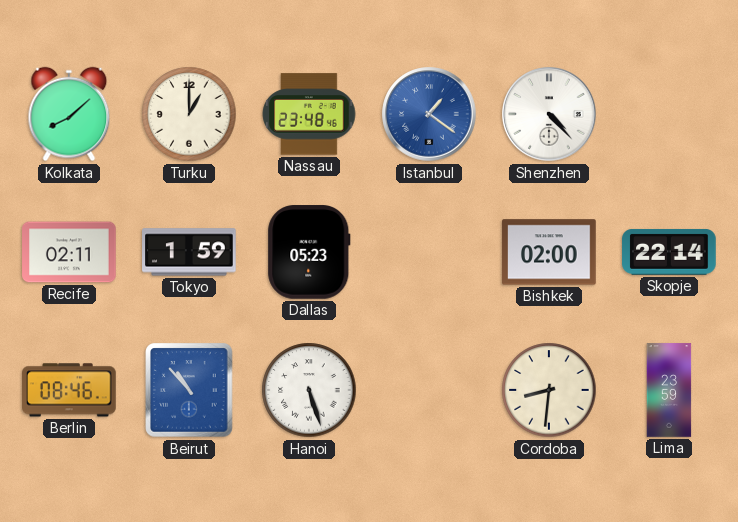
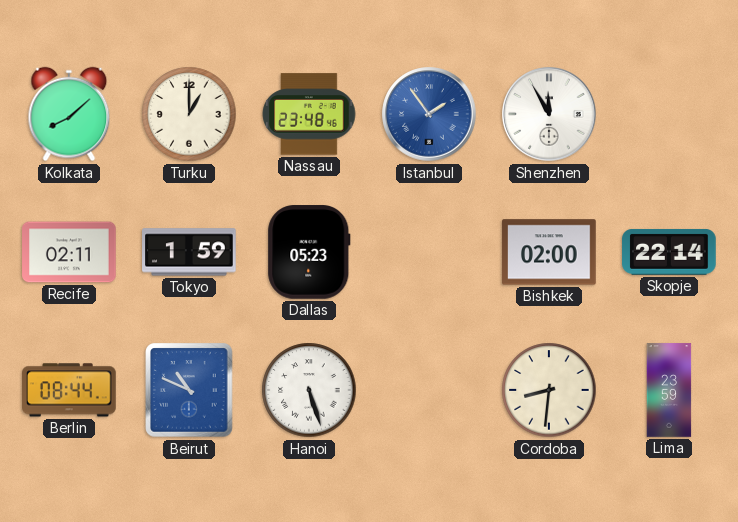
Istanbul: 1:21 -> 1:54 (429, 114)
Shenzhen: 4:23 -> 11:55 (549, 114)
Berlin: 08:46 -> 08:44 (69, 390)
Beirut: 10:53 -> 10:49 (189, 390)
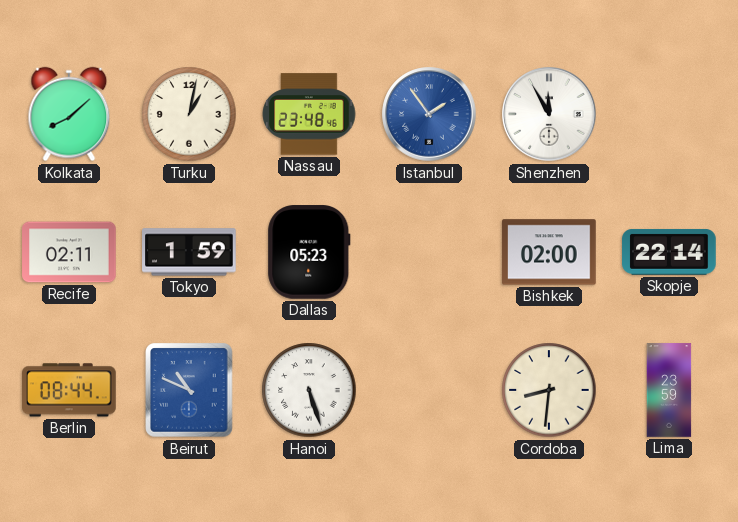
Turku: 1:00 -> 1:02 (189, 114)
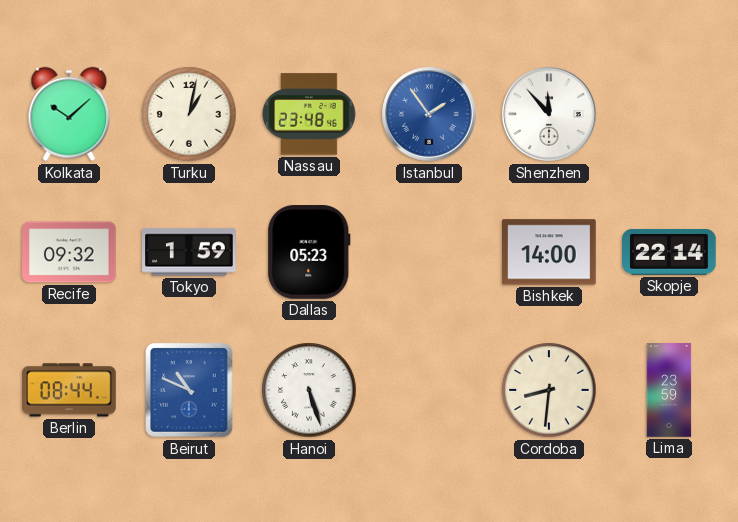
Kolkata: 8:08 -> 10:08 (69, 114)
Shenzhen: 11:55 -> 11:53 (549, 114)
Recife: 02:11 -> 09:32 (69, 252)
Bishkek: 02:00 -> 14:00 (549, 252)
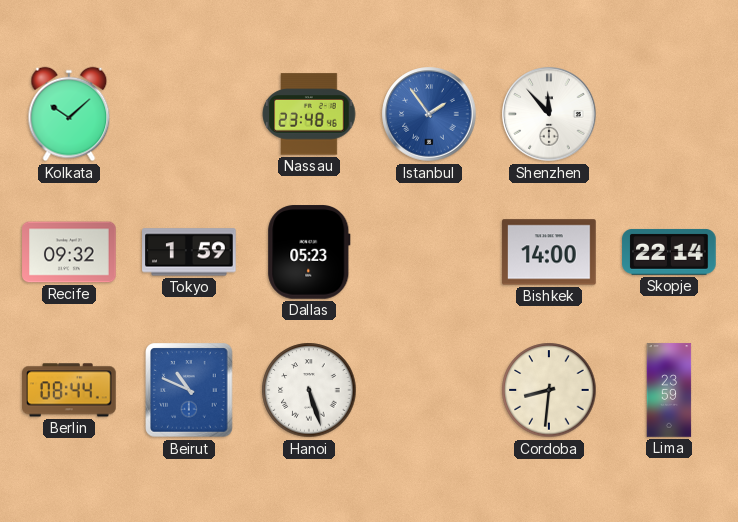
Turku: 1:02 -> none (189, 114)
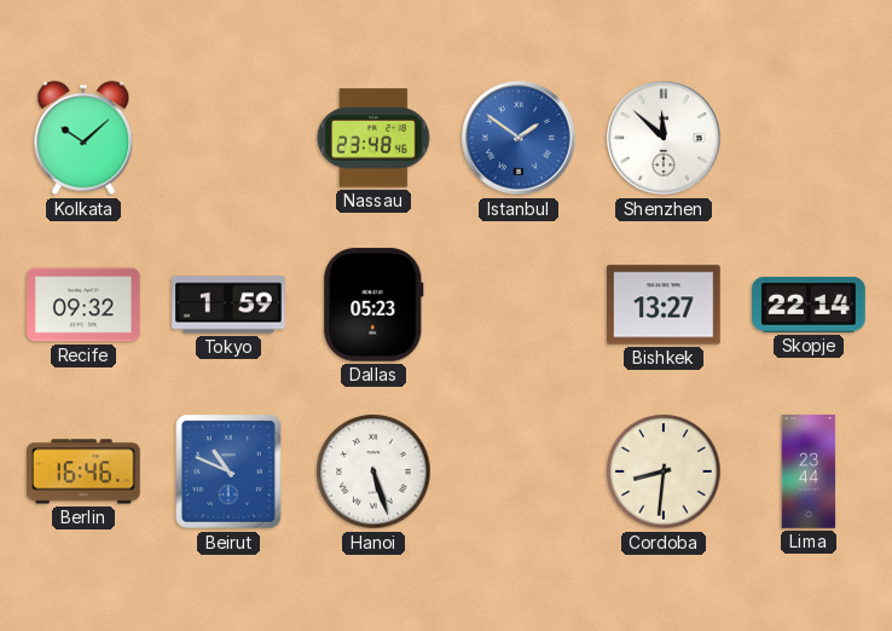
Istanbul: 1:54 -> 1:51 (519, 138)
Shenzhen: 11:53 -> 11:52 (664, 138)
Bishkek: 14:00 -> 13:27 (664, 305)
Berlin: 08:44 -> 16:46 (83, 471)
Lima: 23:59 -> 23:44 (809, 471)
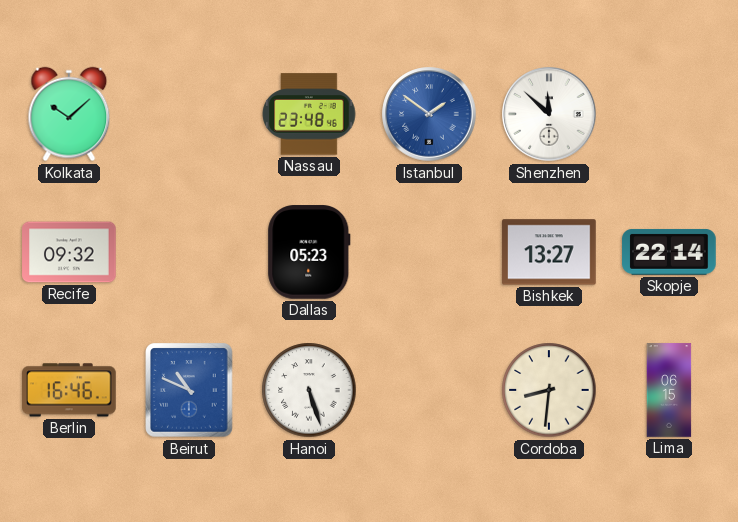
Tokyo: 1:59 -> none (228, 305)
Lima: 23:44 -> 06:15 (669, 390)
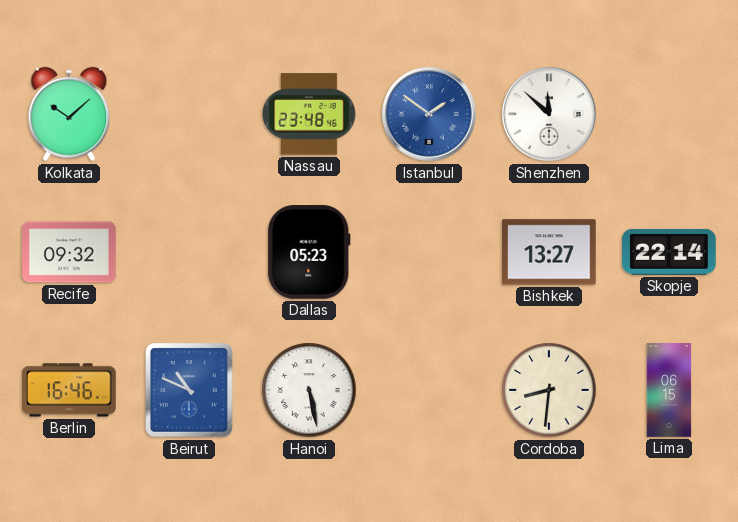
Hanoi: 5:27 -> 5:28 (309, 390)
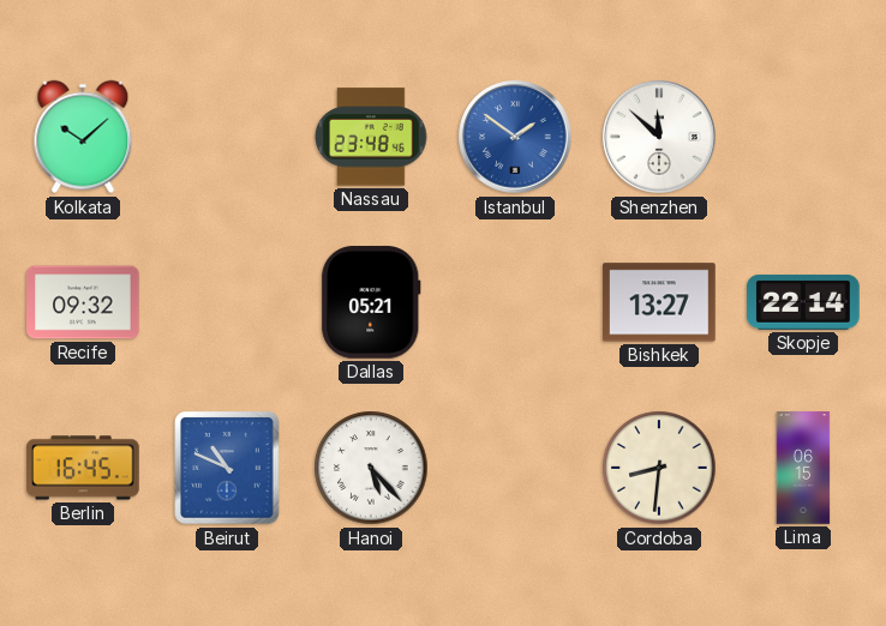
Dallas: 05:23 -> 05:21 (371, 302)
Berlin: 16:46 -> 16:45 (83, 468)
Hanoi: 5:28 -> 5:23 (371, 468)
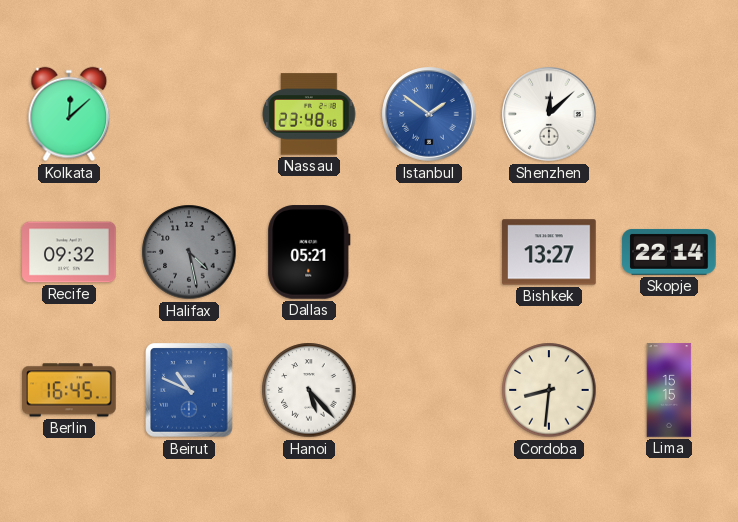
Kolkata: 10:08 -> 12:08 (69, 114)
Shenzhen: 11:52 -> 12:08 (549, 114)
Halifax: none -> 4:28 (189, 252)
Lima: 06:15 -> 15:15 (669, 390)
